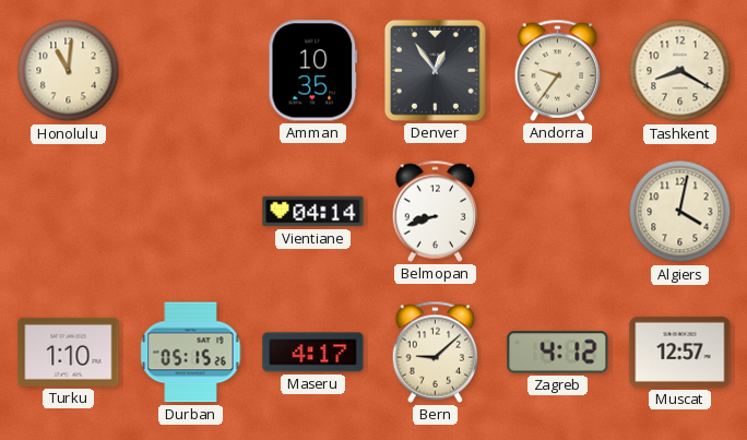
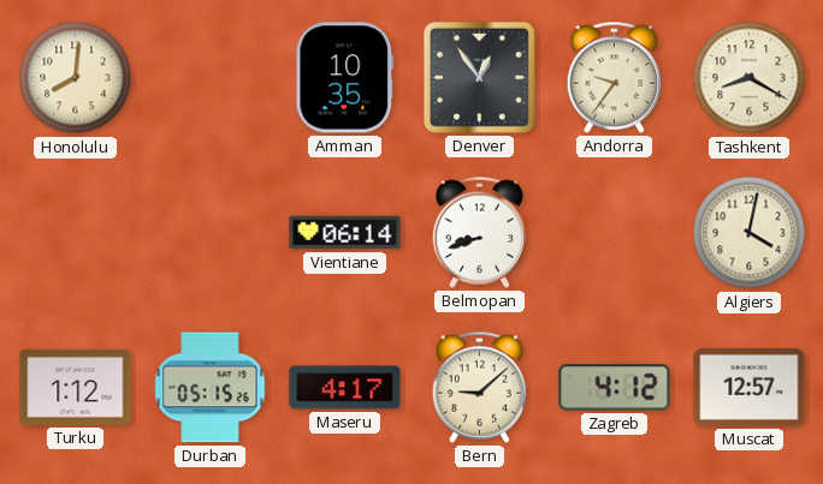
Honolulu: 11:01 -> 8:01 (76, 78)
Vientiane: 04:14 -> 06:14 (345, 233)
Turku: 1:10 -> 1:12 (76, 387)
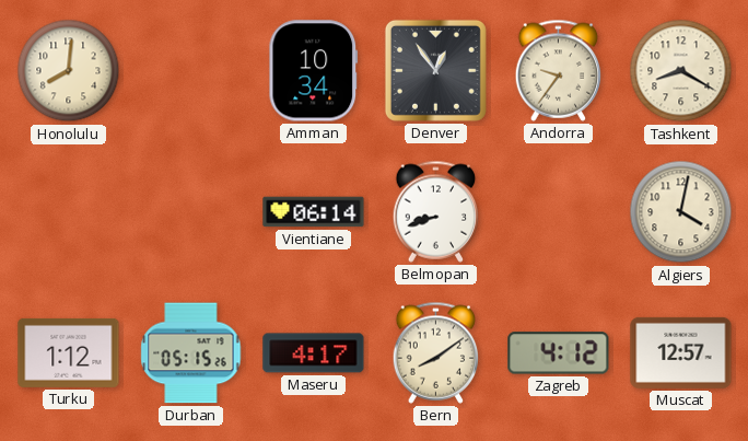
Amman: 10:35 -> 10:34 (314, 71)
Bern: 9:08 -> 8:09 (436, 352)
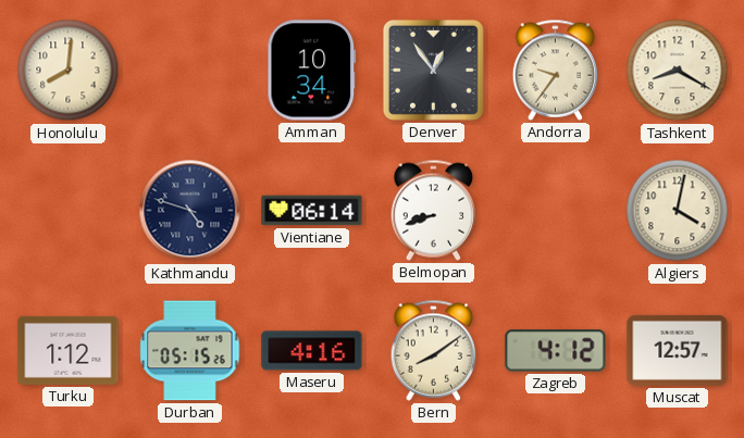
Kathmandu: none -> 4:48 (190, 211)
Maseru: 4:17 -> 4:16 (312, 351)
